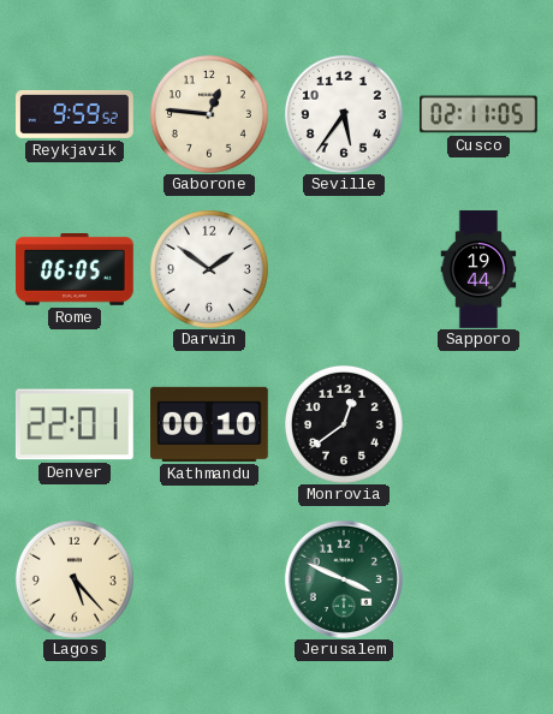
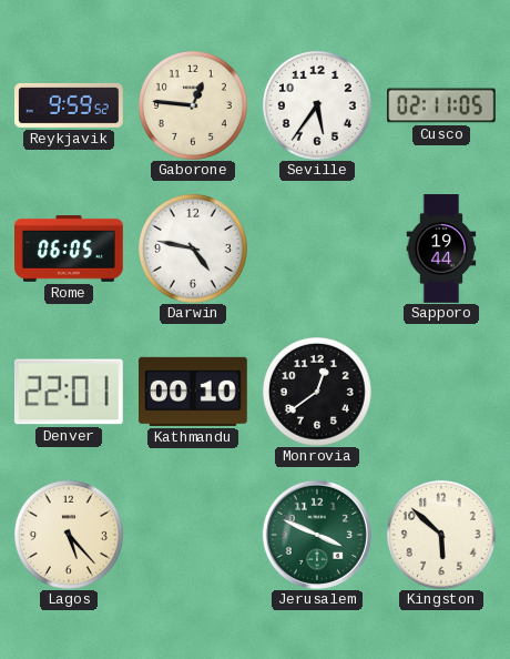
Darwin: 1:51 -> 4:47 (193, 249)
Kingston: none -> 5:52 (441, 535)
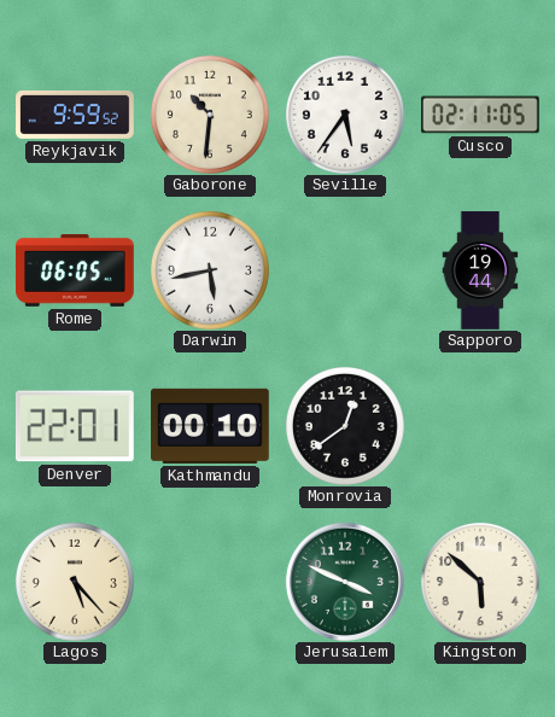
Gaborone: 12:46 -> 10:31 (210, 115)
Darwin: 4:47 -> 5:43 (210, 270)
